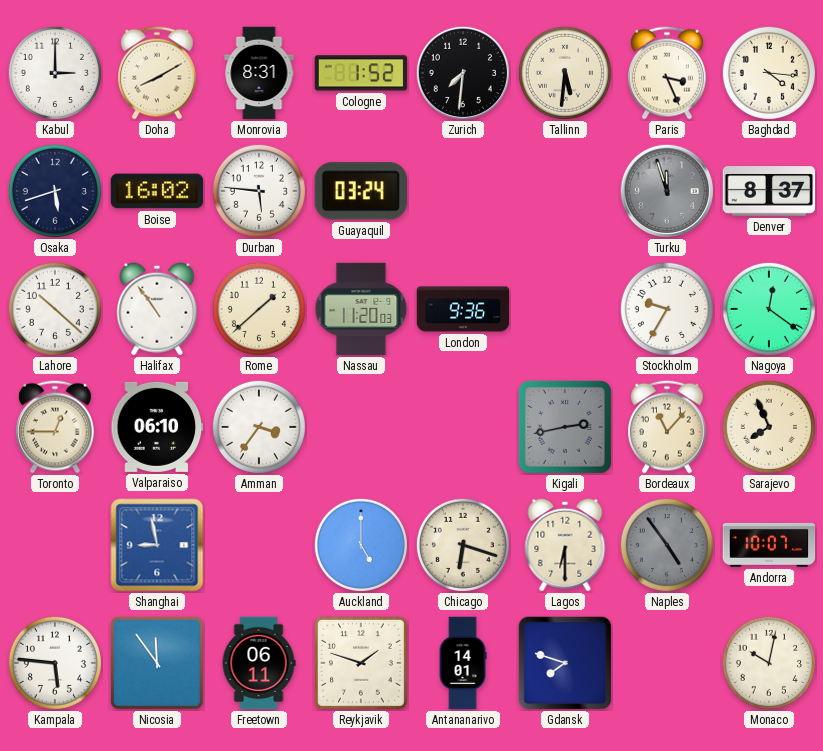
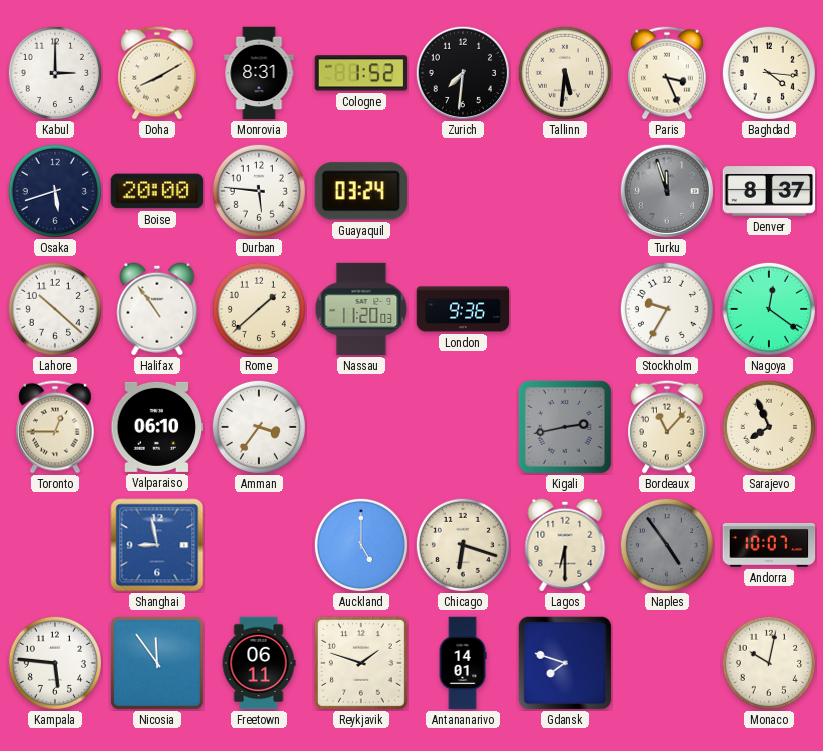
Boise: 16:02 -> 20:00 (157, 191)
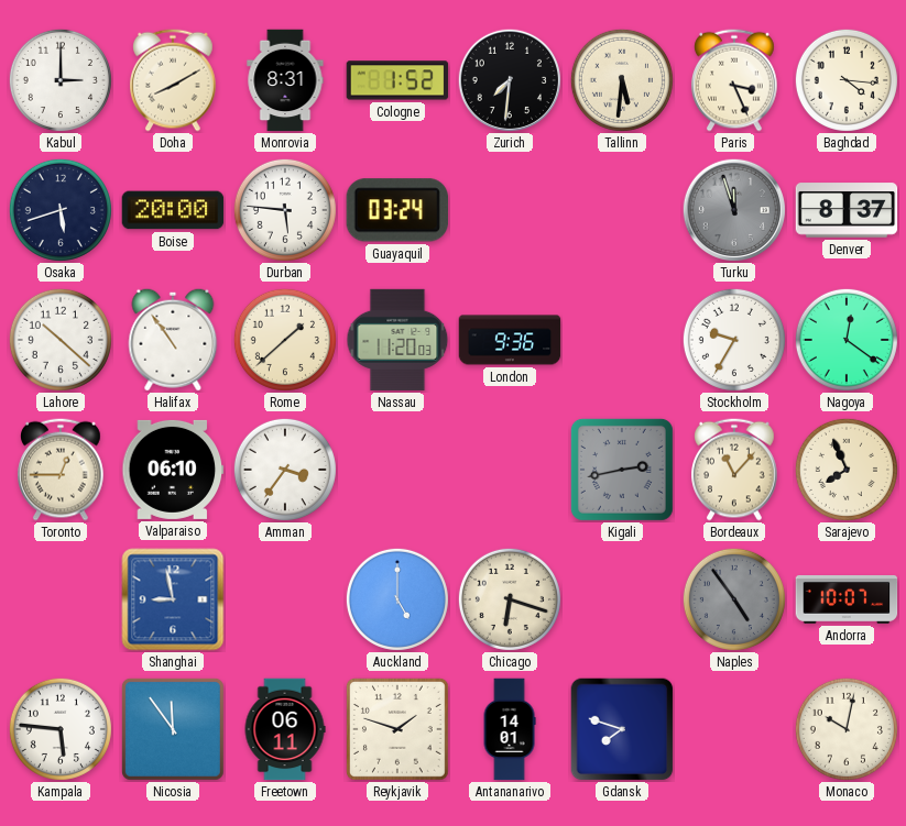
Lagos: 6:30 -> none (565, 545)
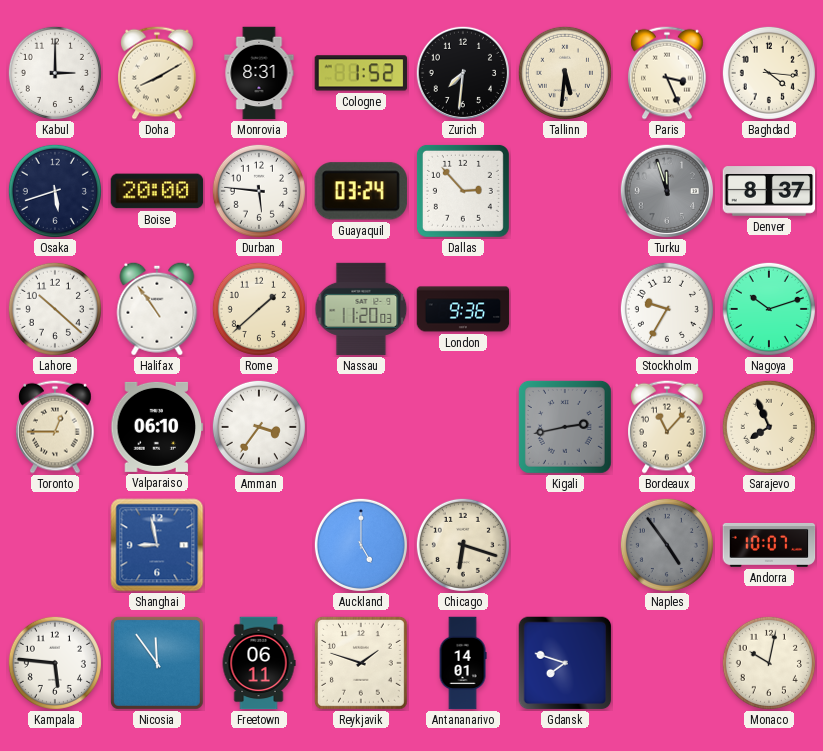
Dallas: none -> 2:53 (463, 191)
Nagoya: 12:21 -> 10:12 (769, 309)
